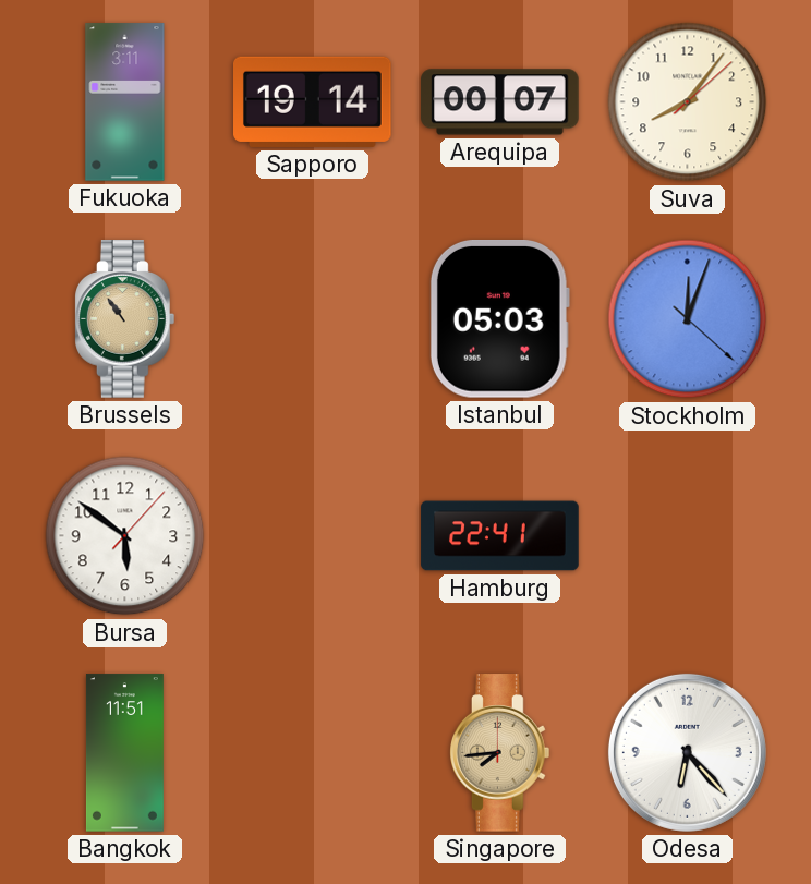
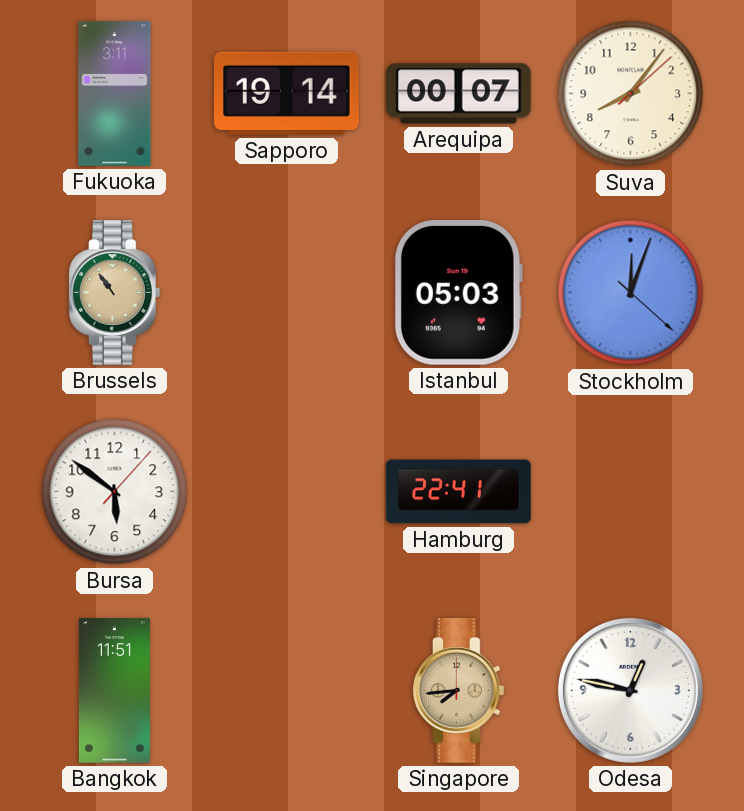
Odesa: 6:23 -> 12:47 (630, 690)
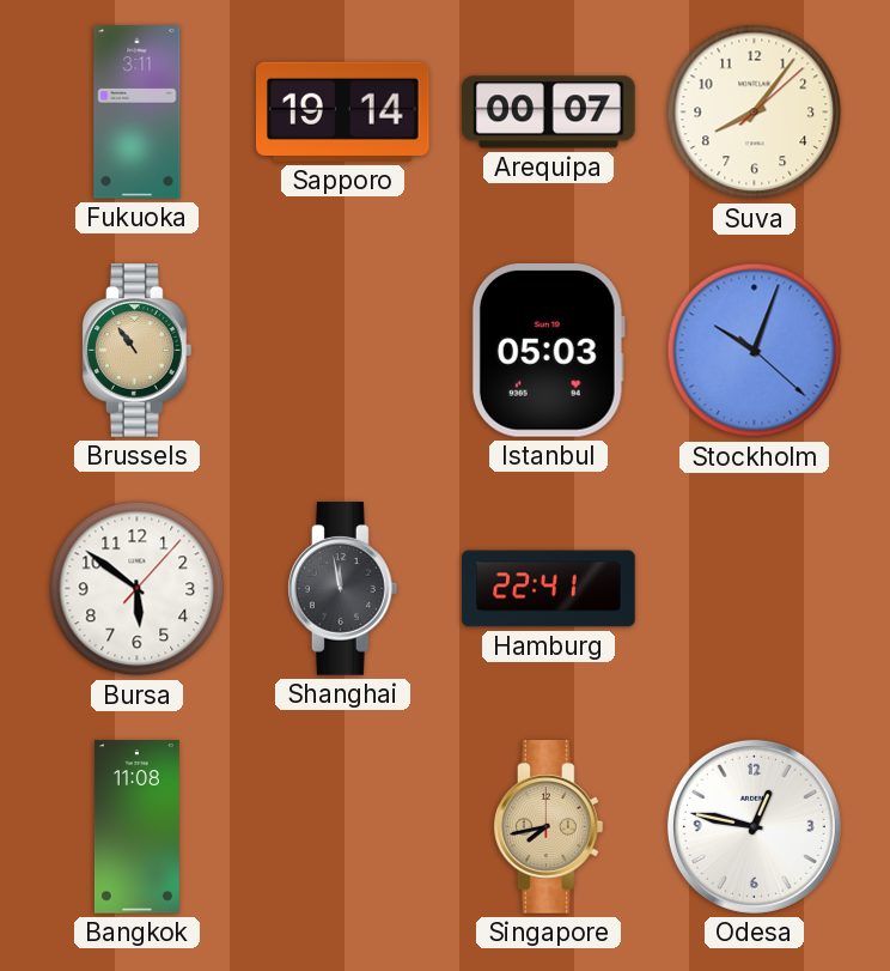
Stockholm: 12:03 -> 10:03 (755, 351)
Shanghai: none -> 11:58 (343, 589)
Bangkok: 11:51 -> 11:08 (136, 827)
Singapore: 7:44 -> 7:43 (549, 827)
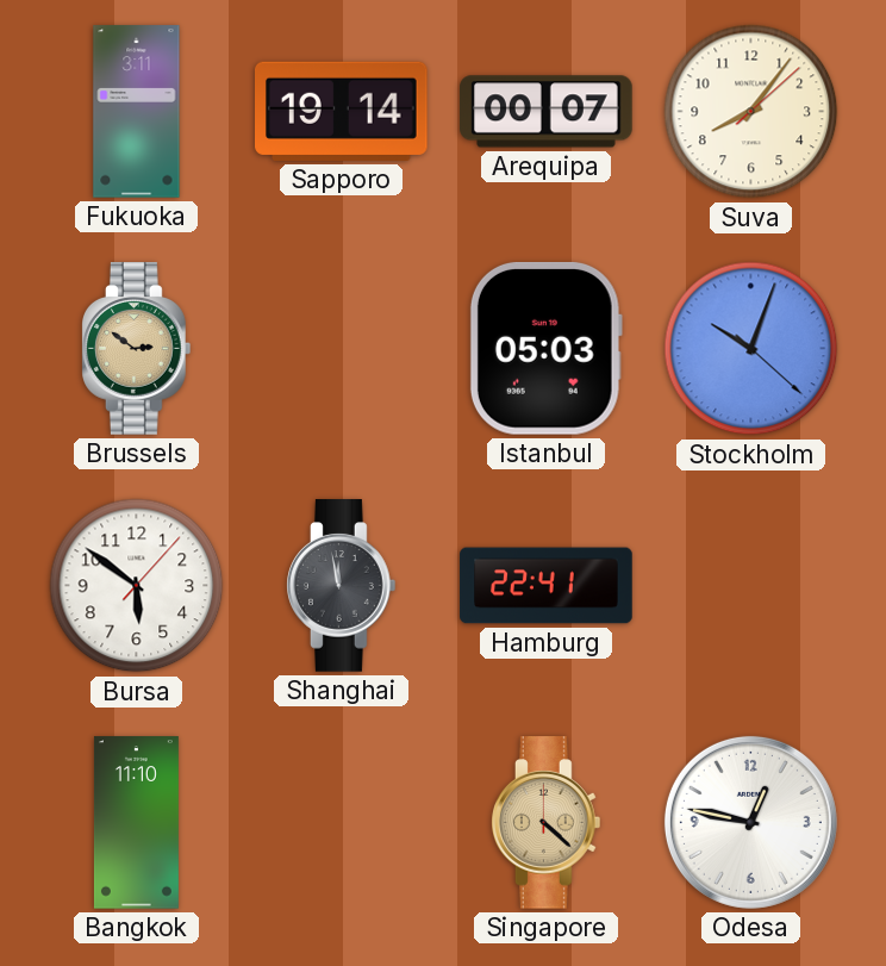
Brussels: 10:54 -> 2:51 (137, 349)
Bangkok: 11:08 -> 11:10 (136, 823)
Singapore: 7:43 -> 4:22 (547, 823)
